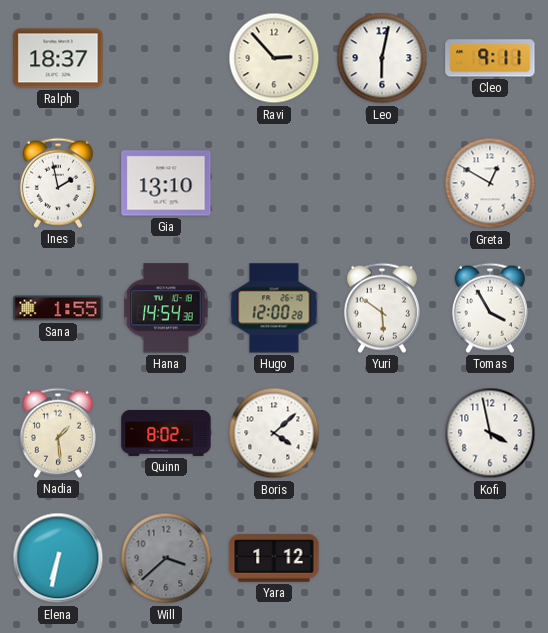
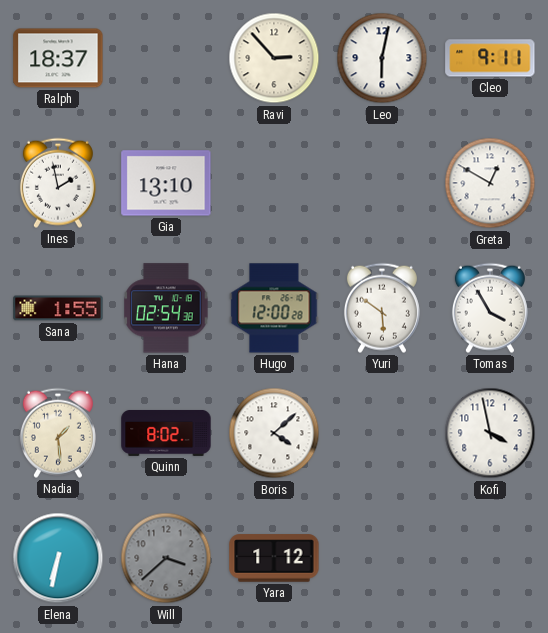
Hana: 14:54 -> 02:54 (166, 308)
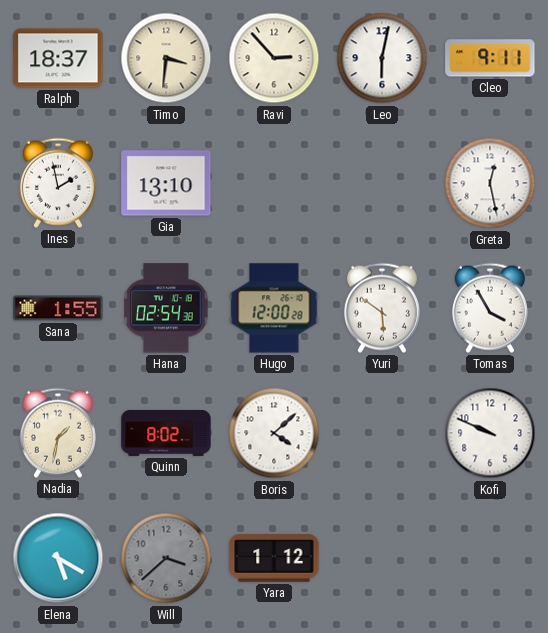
Timo: none -> 3:31 (166, 58)
Greta: 12:50 -> 12:28 (490, 183)
Nadia: 1:29 -> 1:32 (58, 433)
Kofi: 3:58 -> 9:49 (490, 433)
Elena: 6:32 -> 5:20 (58, 558)
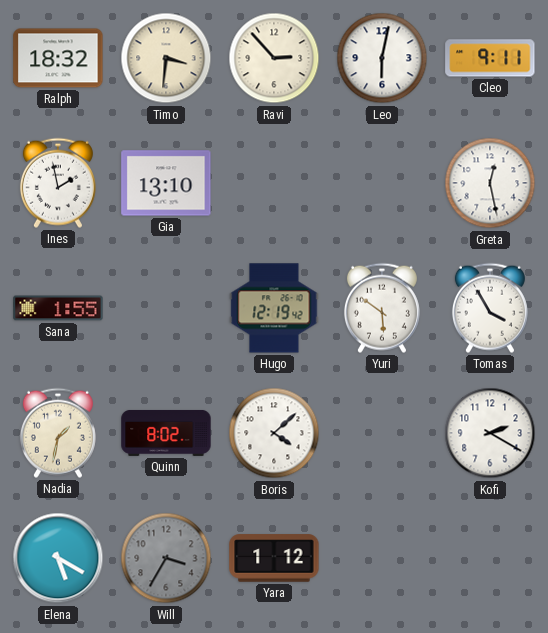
Ralph: 18:37 -> 18:32 (58, 58)
Hana: 02:54 -> none (166, 308)
Hugo: 12:00 -> 12:19 (274, 308)
Kofi: 9:49 -> 2:20 (490, 433)
Will: 3:38 -> 3:35 (166, 558)
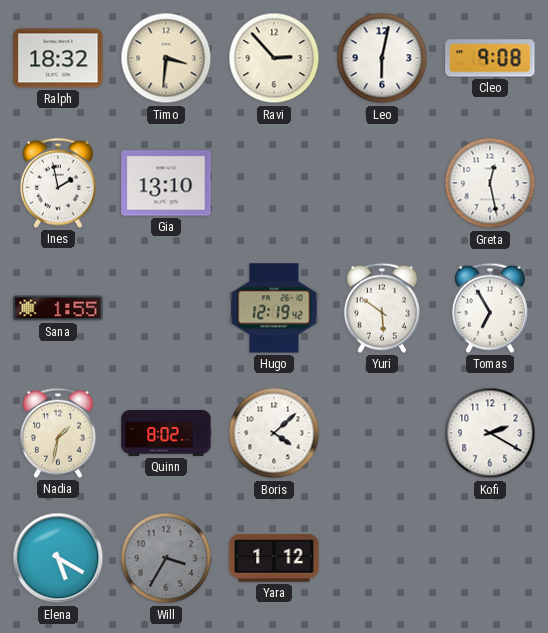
Cleo: 9:11 -> 9:08 (490, 58)
Tomas: 3:55 -> 6:55 (490, 308)
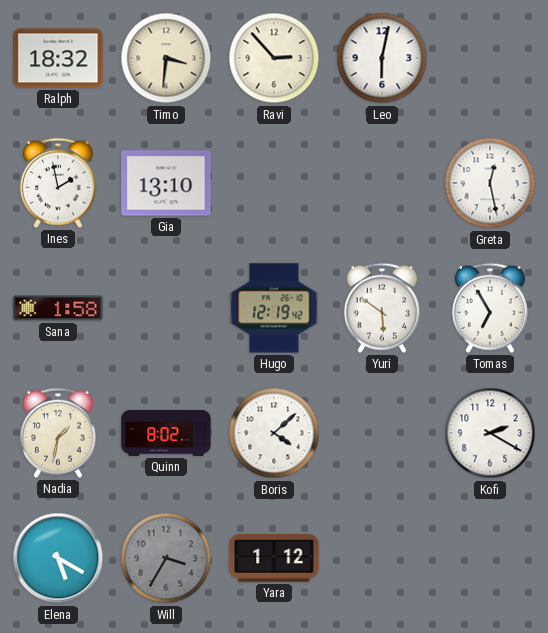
Cleo: 9:08 -> none (490, 58)
Sana: 1:55 -> 1:58 (58, 308)
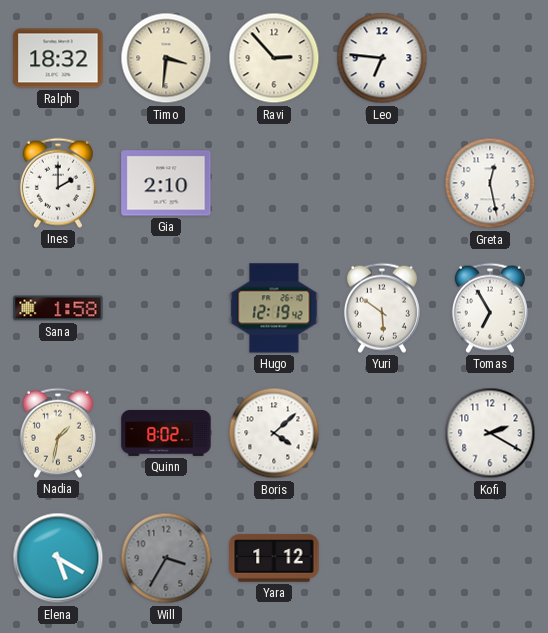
Leo: 6:02 -> 6:46 (382, 58)
Ines: 1:58 -> 2:00 (58, 183)
Gia: 13:10 -> 2:10 (166, 183)
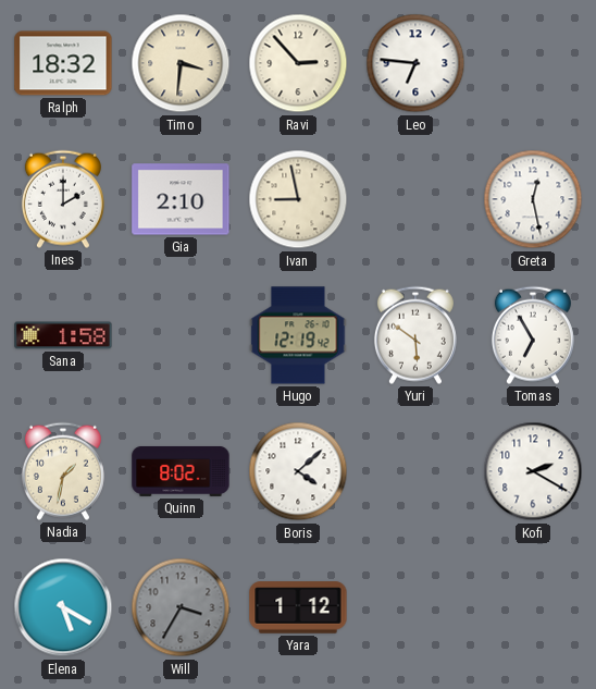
Ivan: none -> 8:58 (298, 199)
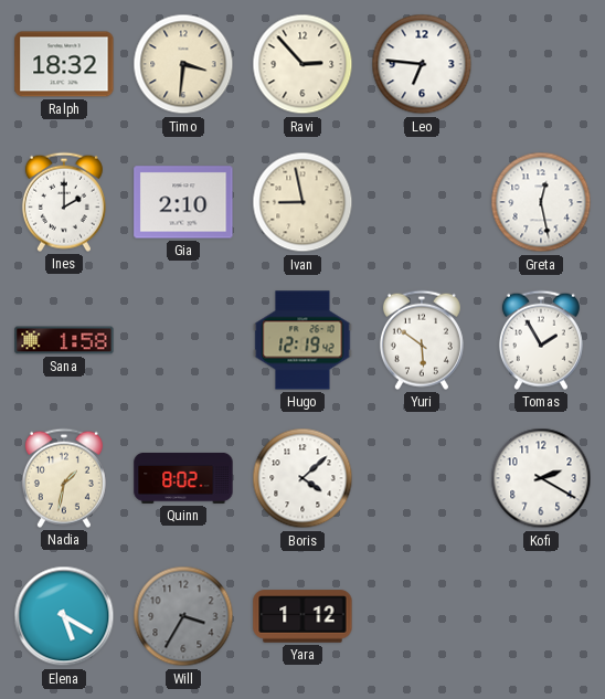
Tomas: 6:55 -> 1:55 (541, 340)
